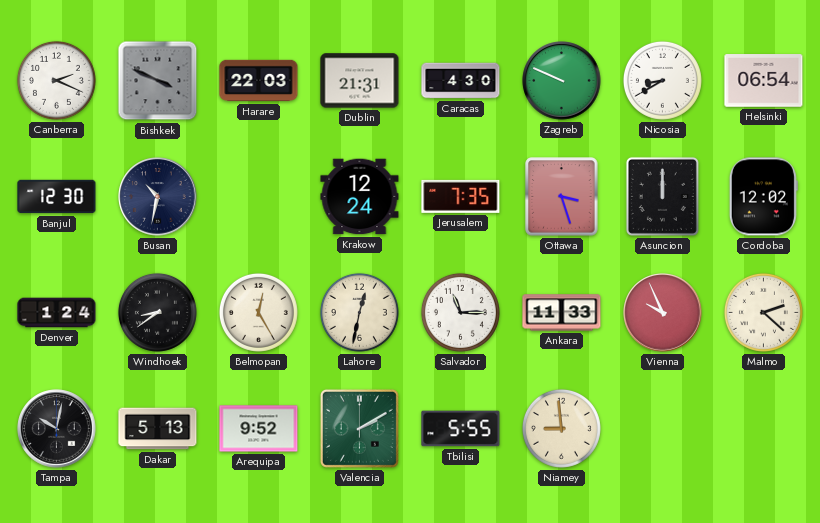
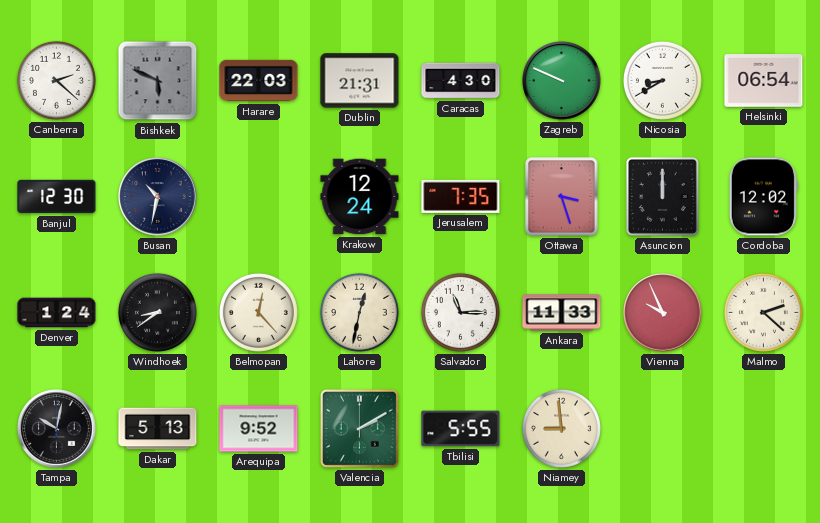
Canberra: 2:19 -> 2:22 (56, 80)
Bishkek: 3:49 -> 5:49 (158, 81)
Belmopan: 12:25 -> 12:23 (258, 312)
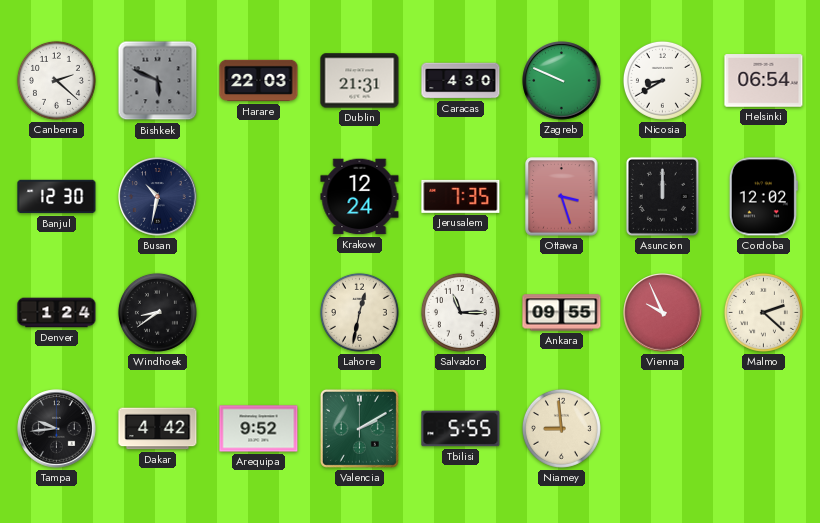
Belmopan: 12:23 -> none (258, 312)
Ankara: 11:33 -> 09:55 (562, 313)
Tampa: 10:02 -> 9:44 (57, 429)
Dakar: 5:13 -> 4:42 (158, 429)
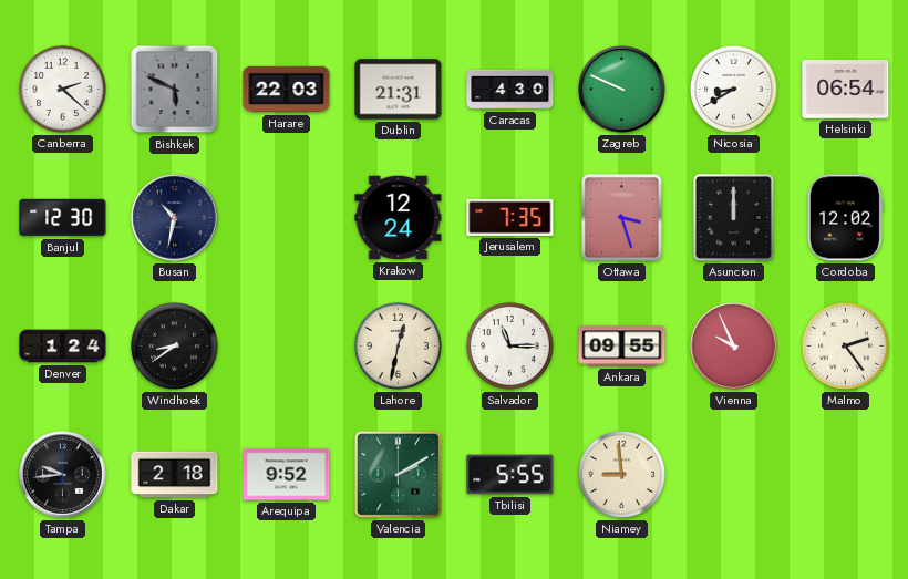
Malmo: 2:22 -> 2:24 (845, 345)
Dakar: 4:42 -> 2:18 (175, 475)
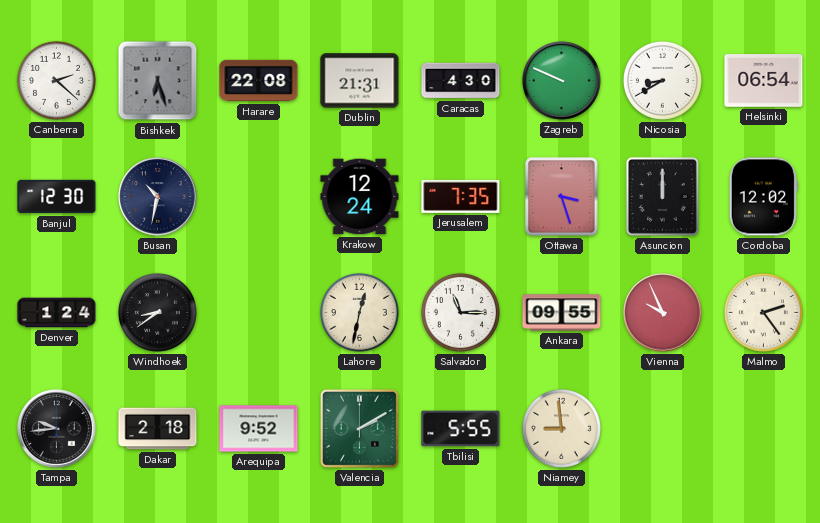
Bishkek: 5:49 -> 6:27 (158, 81)
Harare: 22:03 -> 22:08 (259, 81)
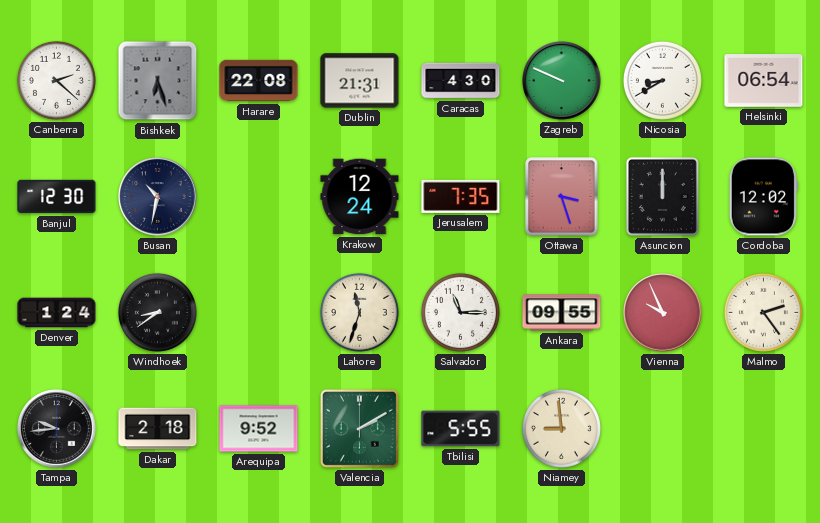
Lahore: 12:32 -> 11:33 (359, 312)
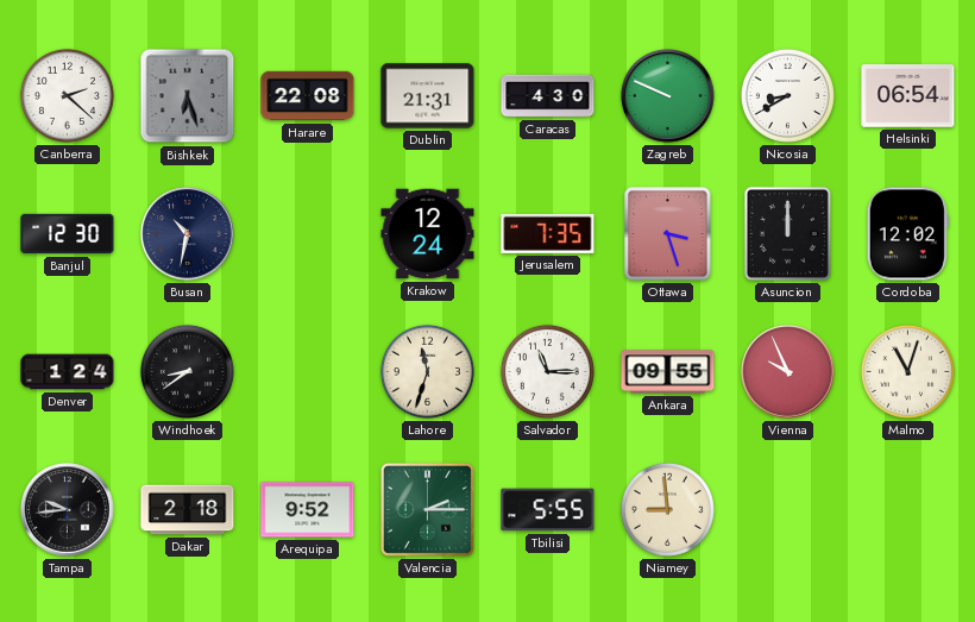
Malmo: 2:24 -> 11:03 (907, 371)
Valencia: 2:10 -> 2:15 (427, 509)
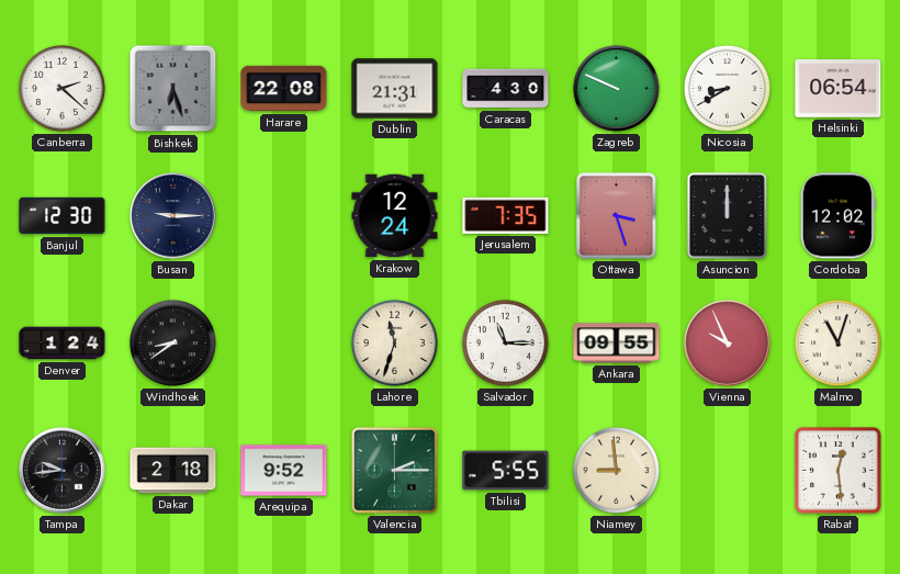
Busan: 10:32 -> 9:15 (173, 216)
Rabat: none -> 12:29 (839, 471)
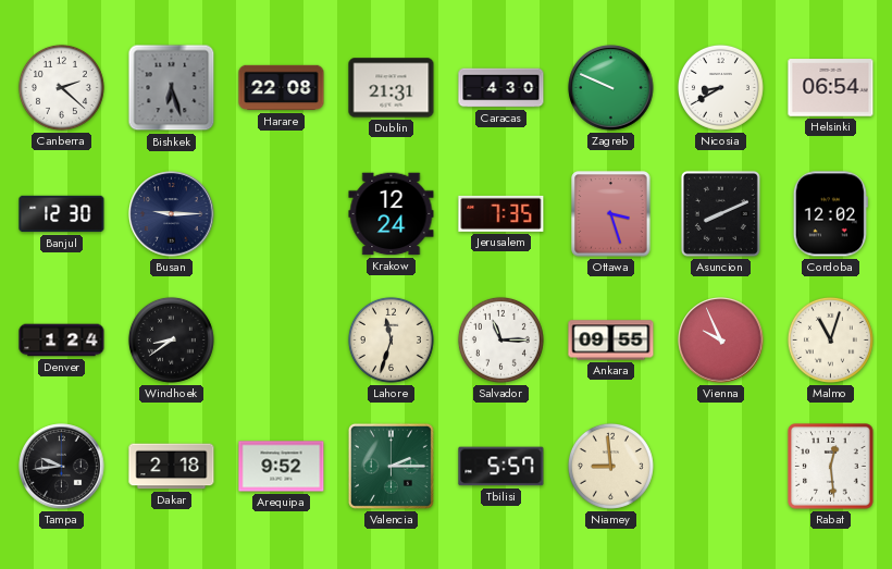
Asuncion: 12:00 -> 8:11 (720, 213)
Tbilisi: 5:55 -> 5:57 (501, 467)
